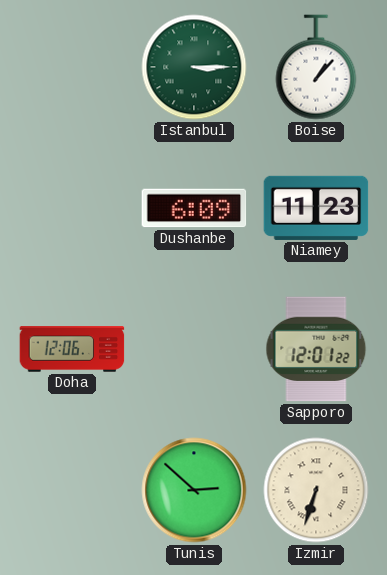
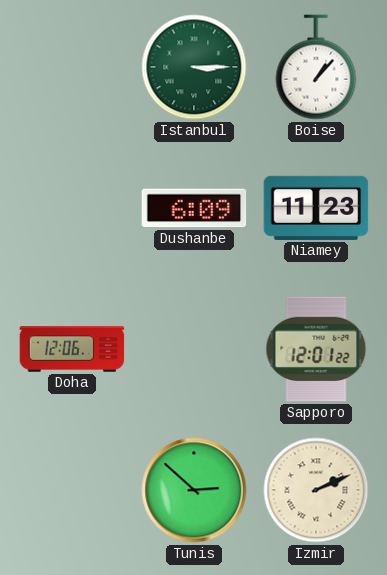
Izmir: 6:33 -> 2:11 (316, 490)
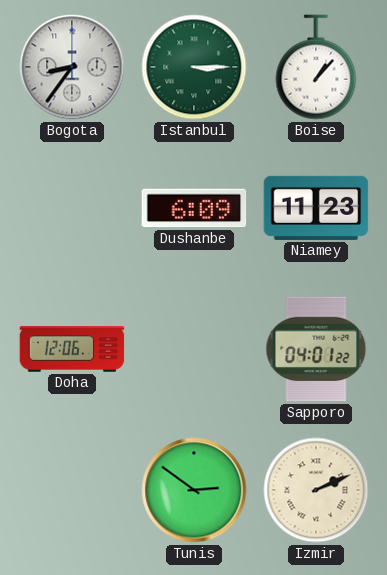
Bogota: none -> 8:36 (72, 67)
Sapporo: 12:01 -> 04:01 (316, 349)
Tunis: 2:52 -> 2:51 (194, 490)
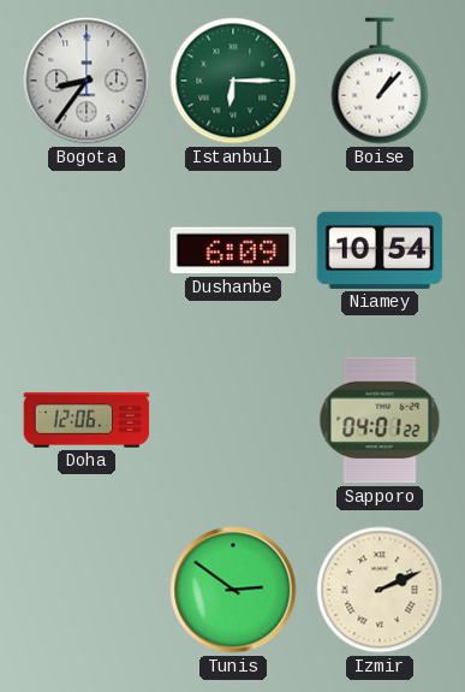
Istanbul: 3:15 -> 6:15 (233, 81)
Niamey: 11:23 -> 10:54 (380, 250)
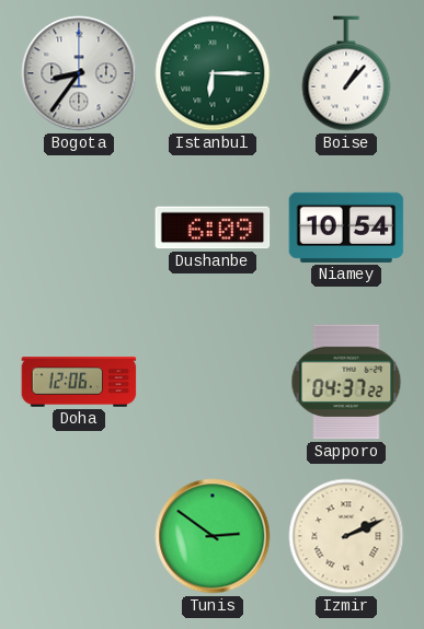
Sapporo: 04:01 -> 04:37 (346, 382)
